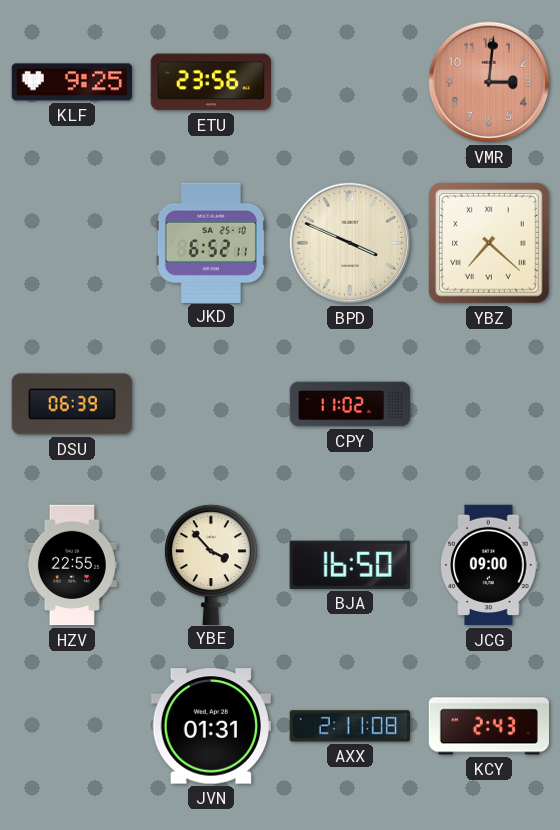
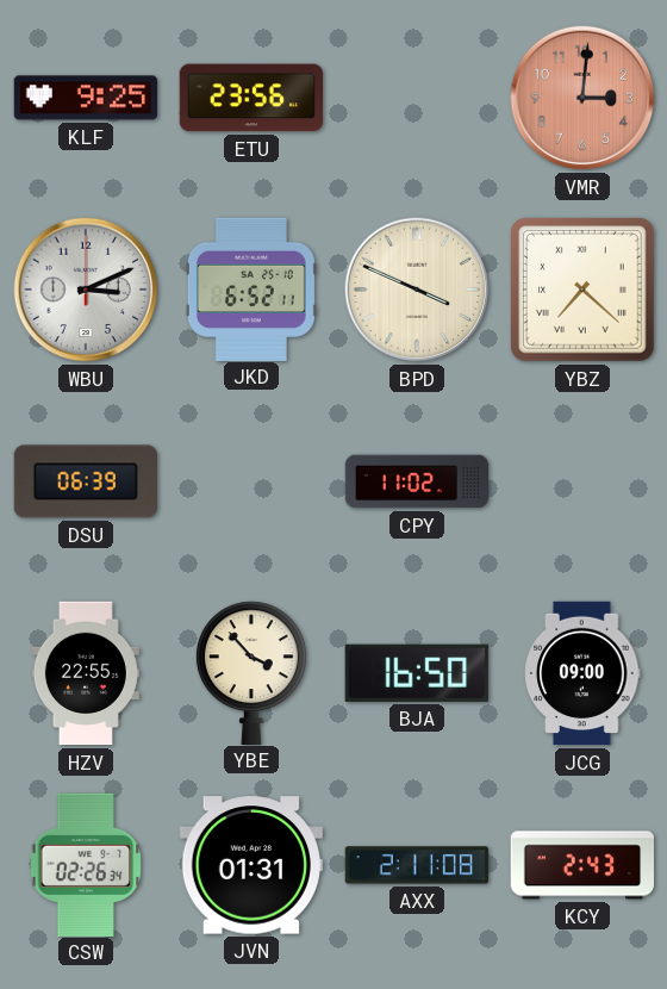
WBU: none -> 3:11 (86, 290)
CSW: none -> 02:26 (86, 864)
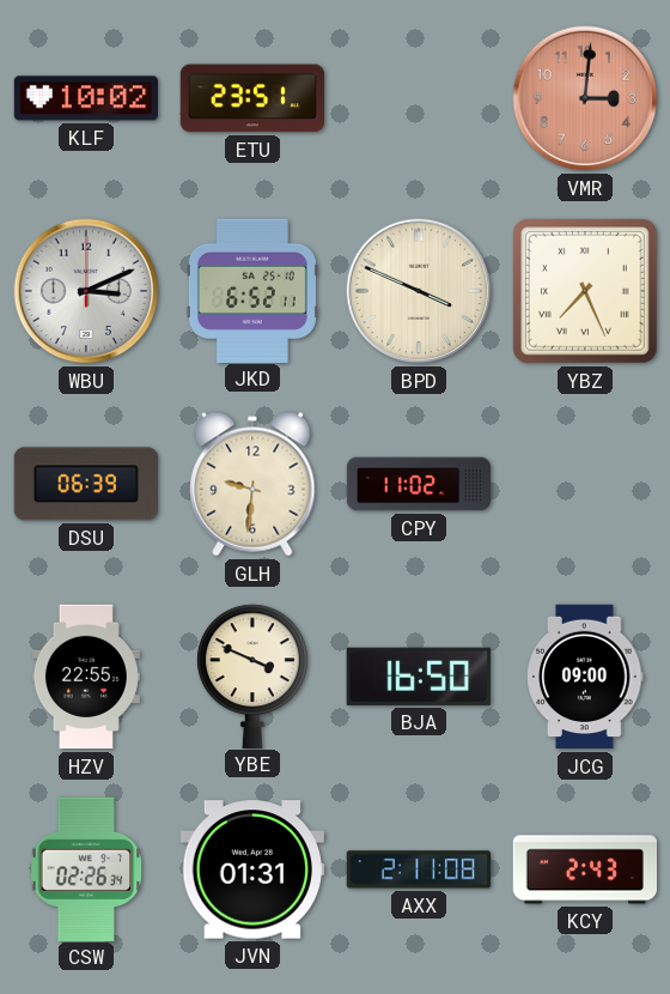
KLF: 9:25 -> 10:02 (86, 98)
ETU: 23:56 -> 23:51 (251, 98)
YBZ: 7:22 -> 7:26 (585, 291)
GLH: none -> 9:31 (252, 484)
YBE: 3:53 -> 3:49 (252, 675)
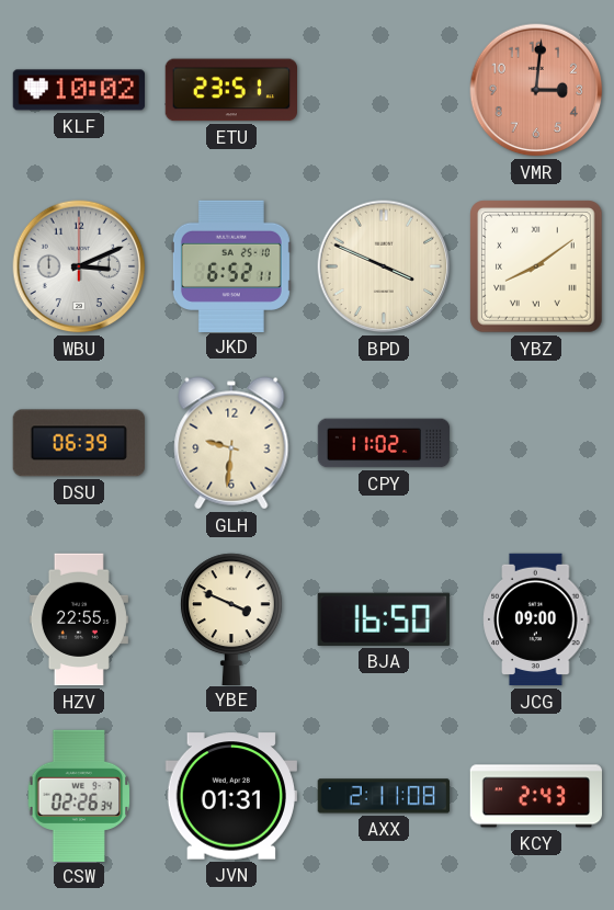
YBZ: 7:26 -> 8:09 (536, 266)
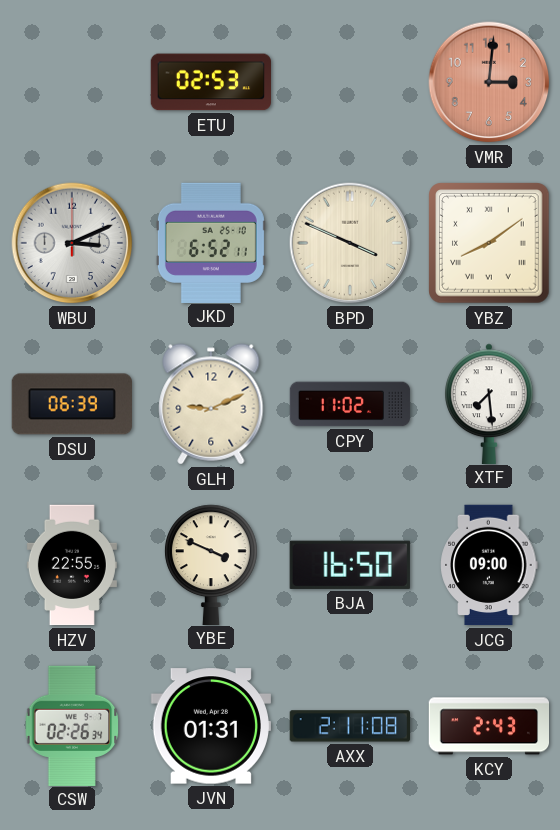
KLF: 10:02 -> none (79, 90)
ETU: 23:51 -> 02:53 (210, 82)
GLH: 9:31 -> 9:11 (211, 404)
XTF: none -> 7:29 (490, 403)
